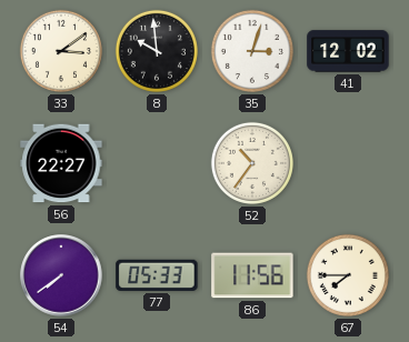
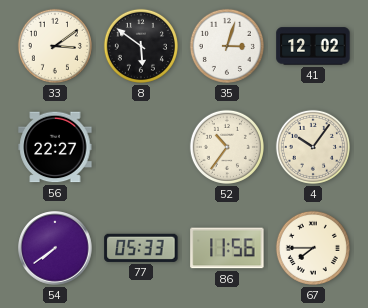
8: 9:59 -> 5:51 (141, 46)
4: none -> 10:06 (313, 147)
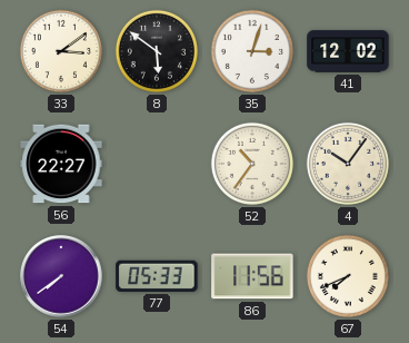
67: 7:45 -> 7:41 (348, 276)
